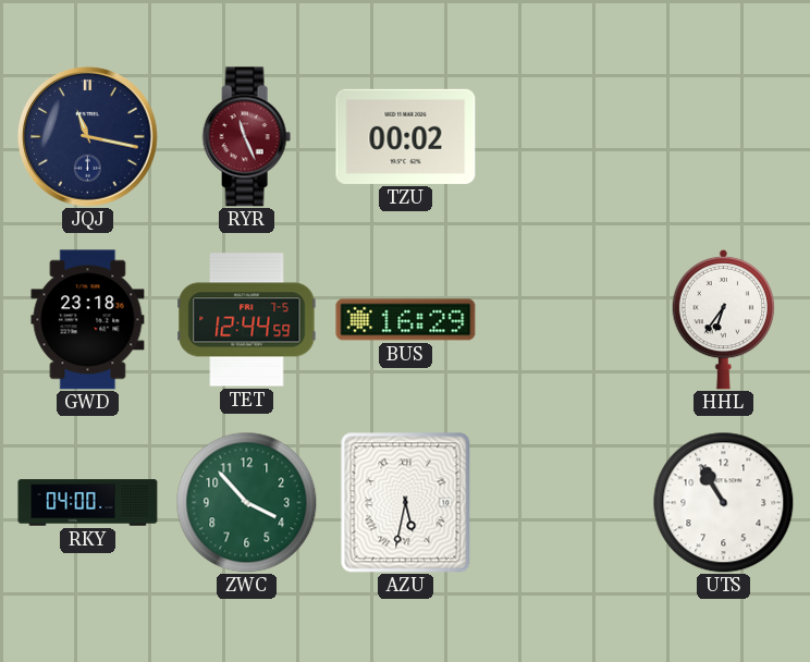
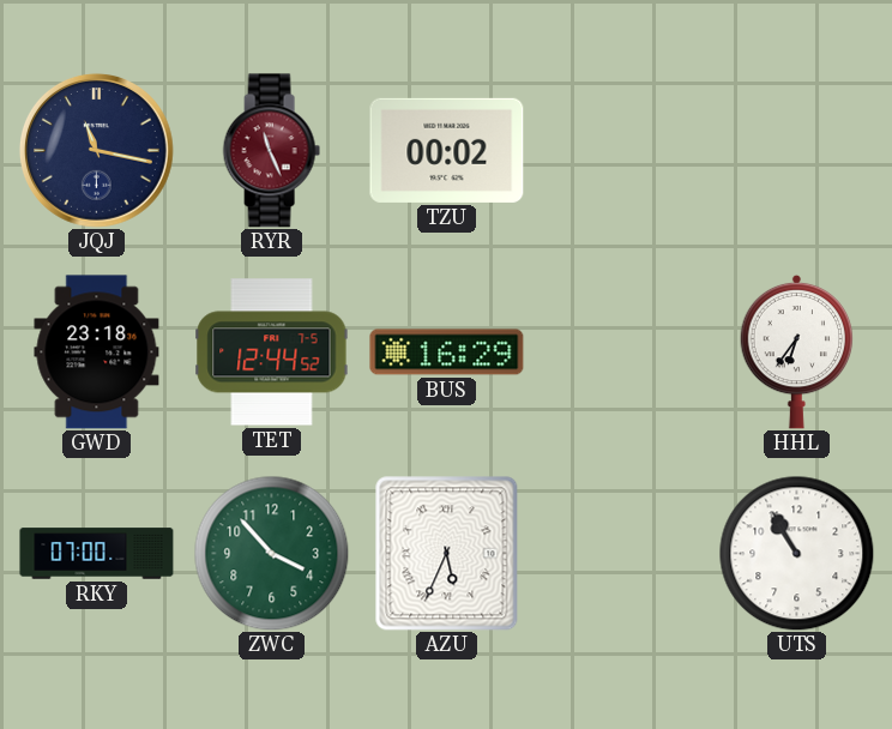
TET: 12:44:59 -> 12:44:52 (272, 353)
RKY: 04:00 -> 07:00 (97, 554)
AZU: 5:32 -> 5:34 (447, 554)
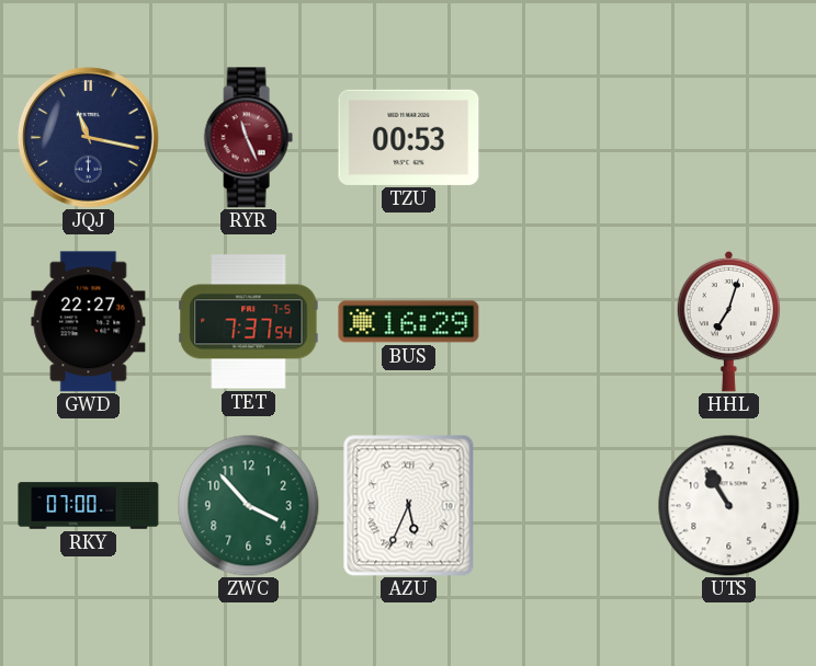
TZU: 00:02 -> 00:53 (409, 137)
GWD: 23:18 -> 22:27 (89, 322)
TET: 12:44 -> 7:37 (249, 322)
HHL: 6:36 -> 7:03 (729, 321)
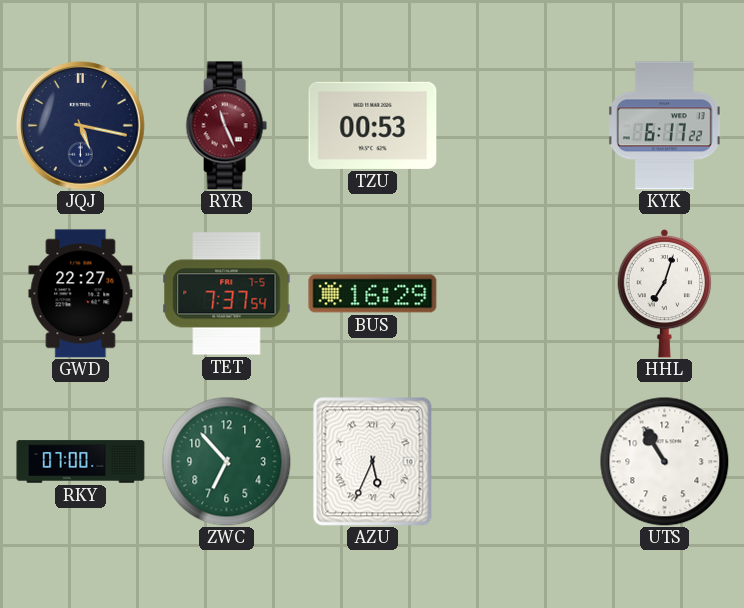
JQJ: 11:17 -> 5:17 (81, 126)
KYK: none -> 6:17 (664, 126)
ZWC: 3:53 -> 6:53 (226, 461)
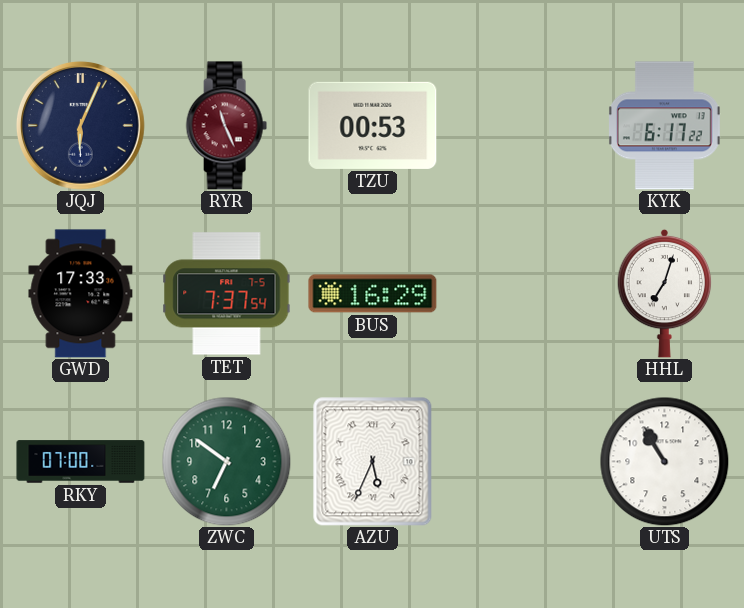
JQJ: 5:17 -> 6:04 (81, 126)
GWD: 22:27 -> 17:33 (81, 294)
ZWC: 6:53 -> 6:51 (226, 461)
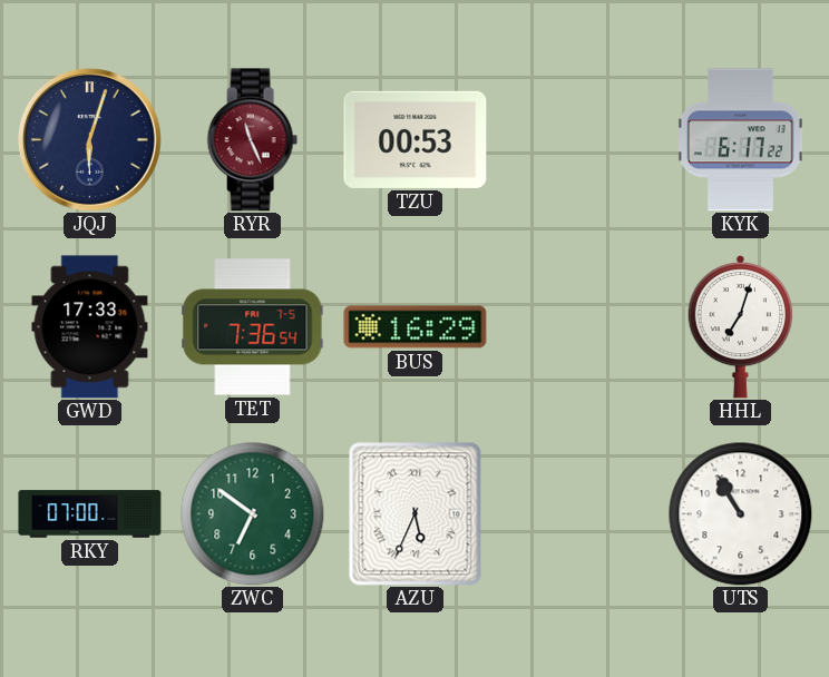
JQJ: 6:04 -> 6:03 (90, 140)
TET: 7:37 -> 7:36 (253, 327)
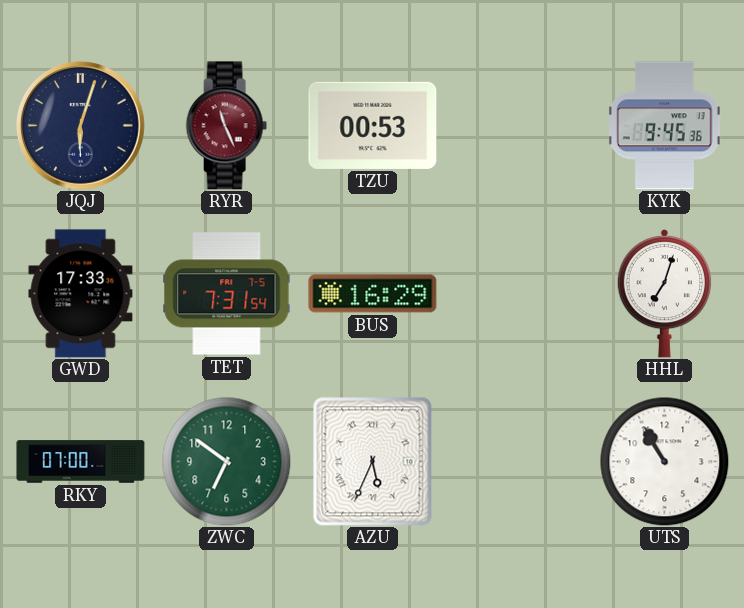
KYK: 6:17 -> 9:45 (664, 126)
TET: 7:36 -> 7:31 (227, 294)
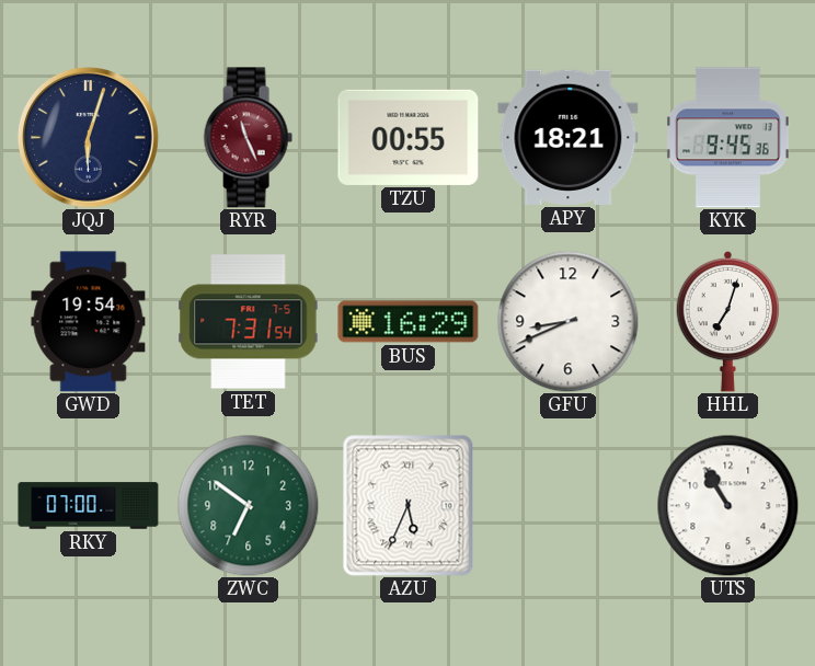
TZU: 00:53 -> 00:55 (409, 137)
APY: none -> 18:21 (569, 137)
GWD: 17:33 -> 19:54 (89, 322)
GFU: none -> 8:41 (567, 321)
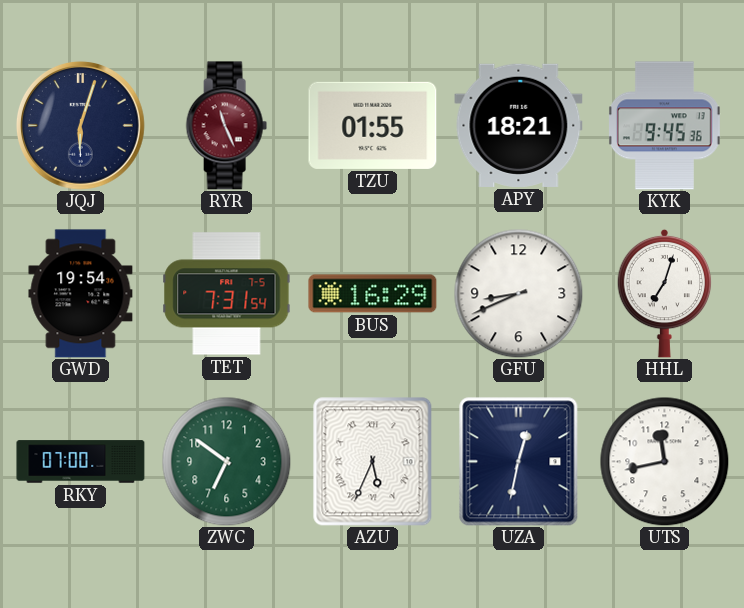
TZU: 00:55 -> 01:55 (373, 125)
UZA: none -> 12:32 (519, 462)
UTS: 10:55 -> 11:43 (664, 461)
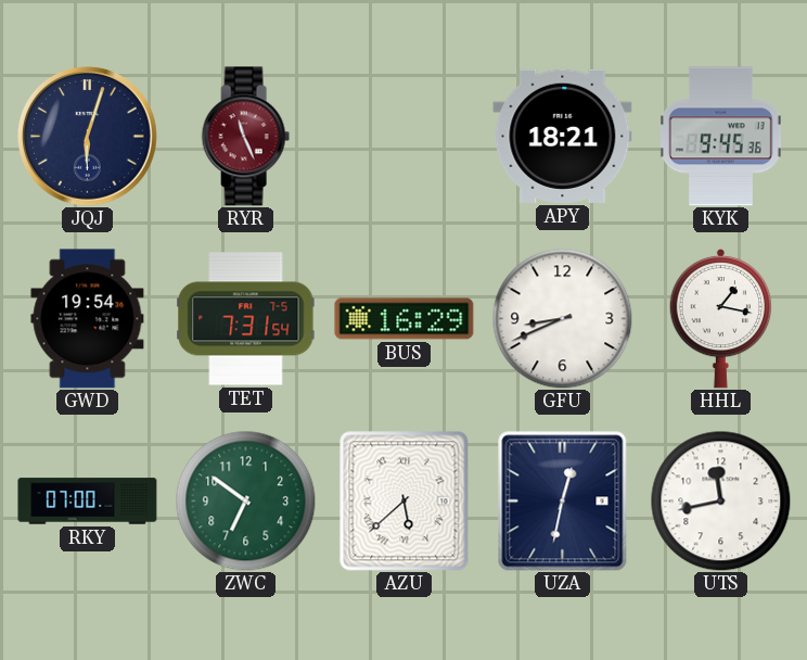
TZU: 01:55 -> none (373, 125)
HHL: 7:03 -> 1:17 (721, 318)
AZU: 5:34 -> 5:38 (405, 502)
